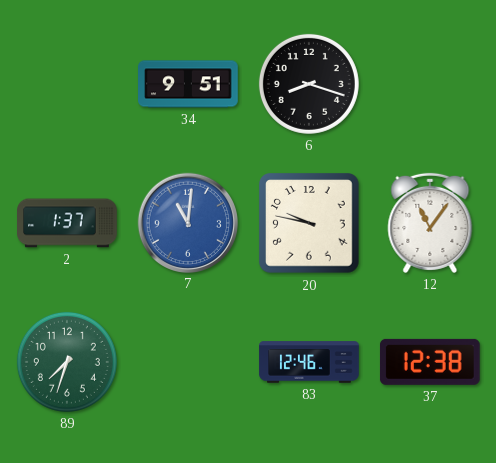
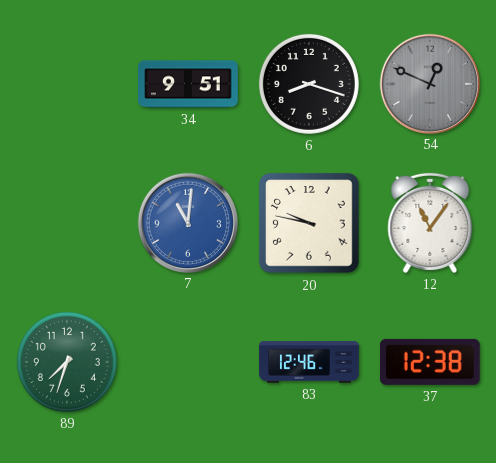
54: none -> 12:49 (429, 83)
2: 1:37 -> none (67, 223)
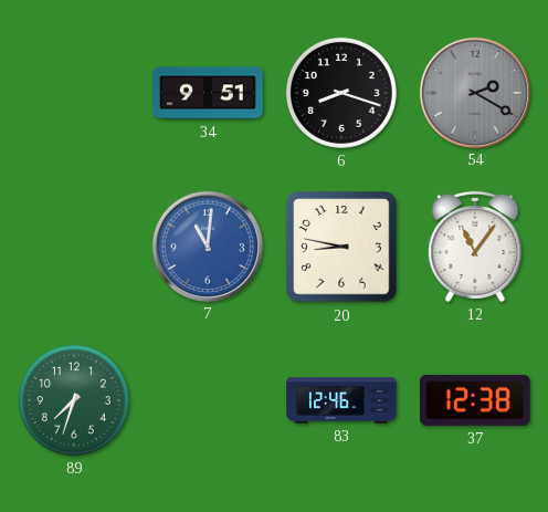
54: 12:49 -> 2:20 (474, 92)
20: 9:47 -> 8:47 (342, 248)
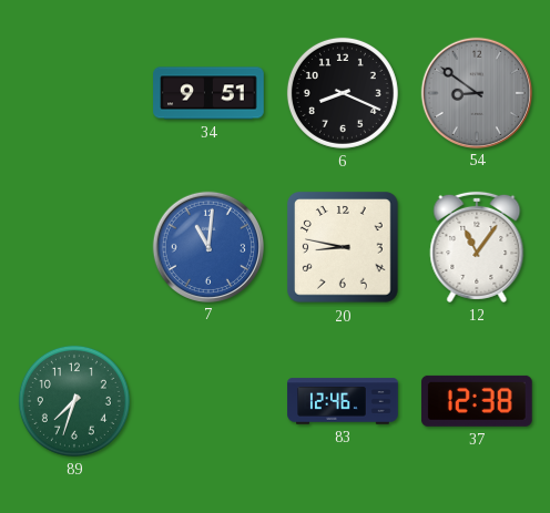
6: 8:18 -> 8:19 (343, 93)
54: 2:20 -> 8:51 (476, 92)
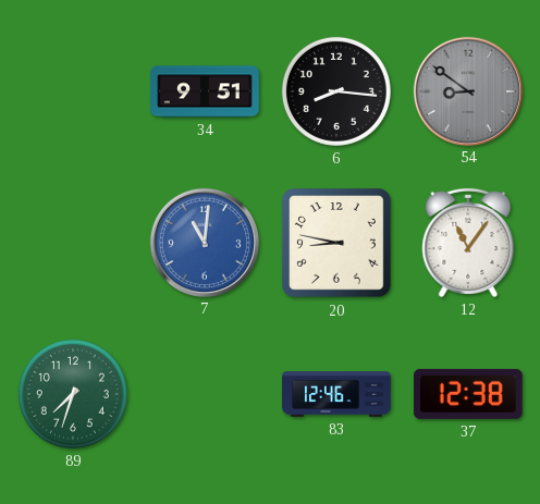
6: 8:19 -> 8:16 (336, 91)
